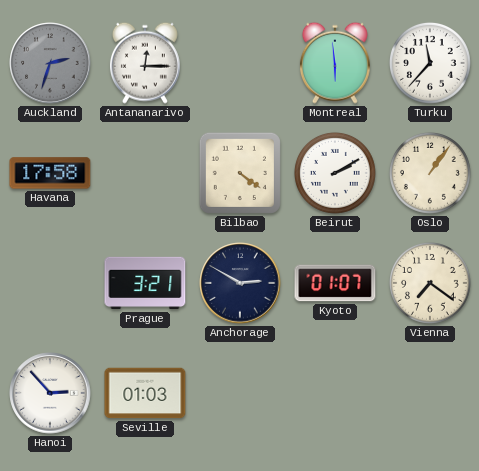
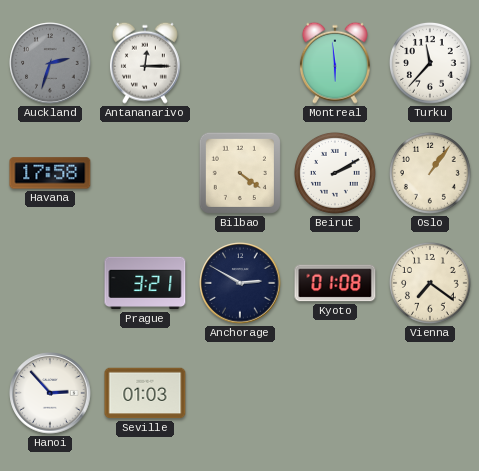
Kyoto: 01:07 -> 01:08 (335, 283)
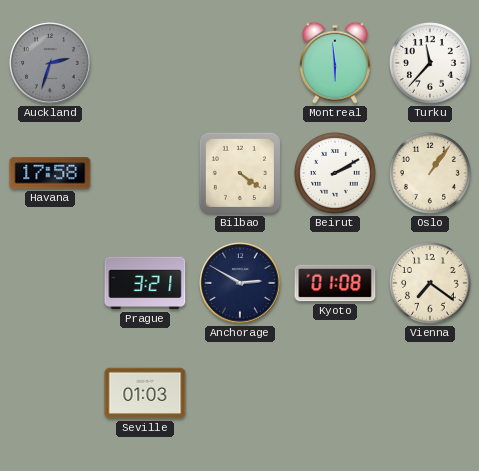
Antananarivo: 12:15 -> none (145, 63)
Hanoi: 2:53 -> none (50, 393)
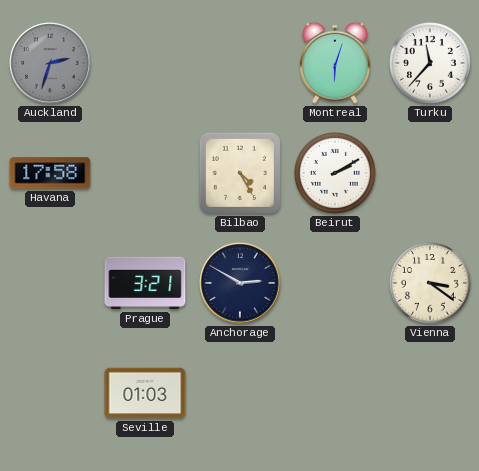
Montreal: 5:59 -> 6:03 (335, 63)
Bilbao: 4:21 -> 4:25 (240, 173)
Oslo: 1:06 -> none (430, 173)
Kyoto: 01:08 -> none (335, 283)
Vienna: 7:21 -> 3:21 (430, 283)
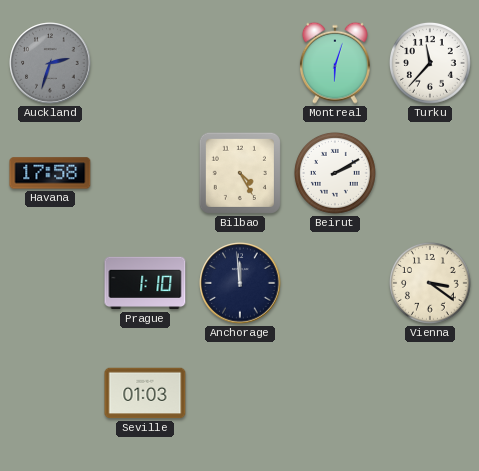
Prague: 3:21 -> 1:10 (145, 283)
Anchorage: 2:50 -> 11:59 (240, 283)
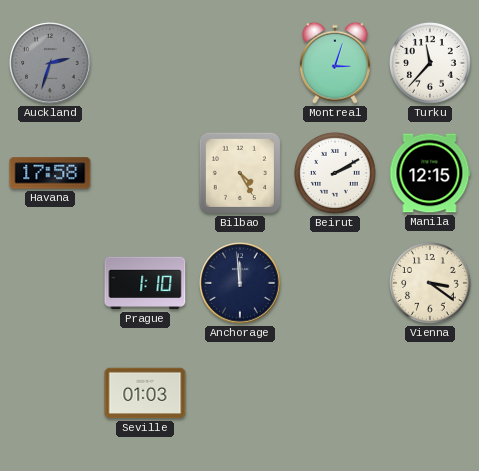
Montreal: 6:03 -> 3:03 (335, 63)
Manila: none -> 12:15 (430, 173)
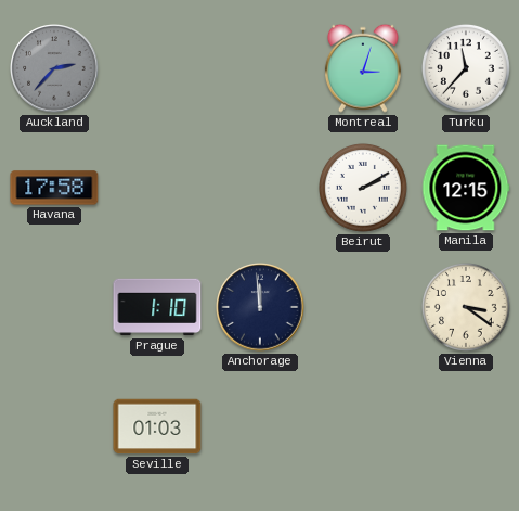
Auckland: 2:33 -> 2:37 (54, 68)
Bilbao: 4:25 -> none (240, 173)
